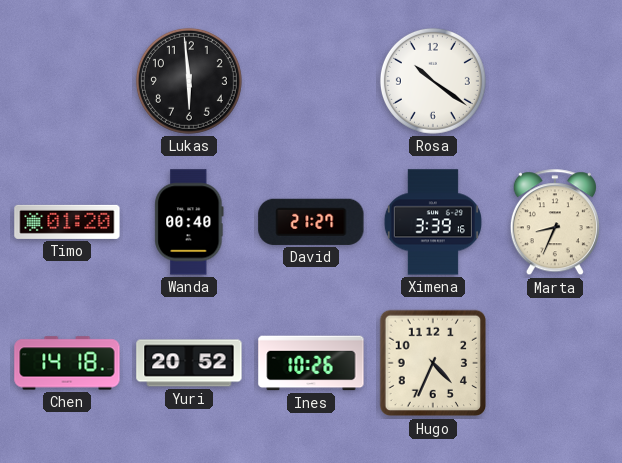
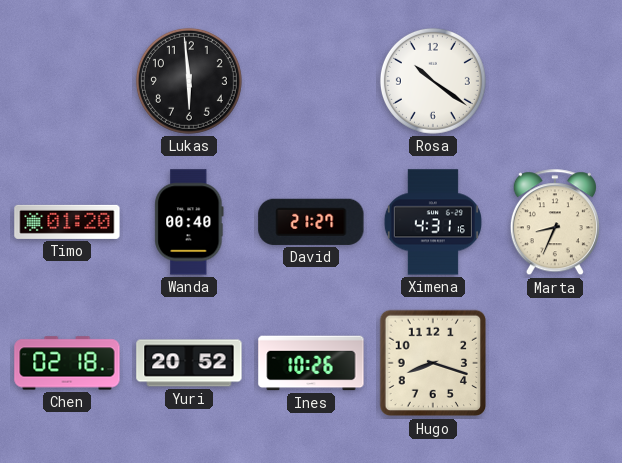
Ximena: 3:39 -> 4:31 (433, 222)
Chen: 14:18 -> 02:18 (67, 363)
Hugo: 4:34 -> 8:18 (433, 363)
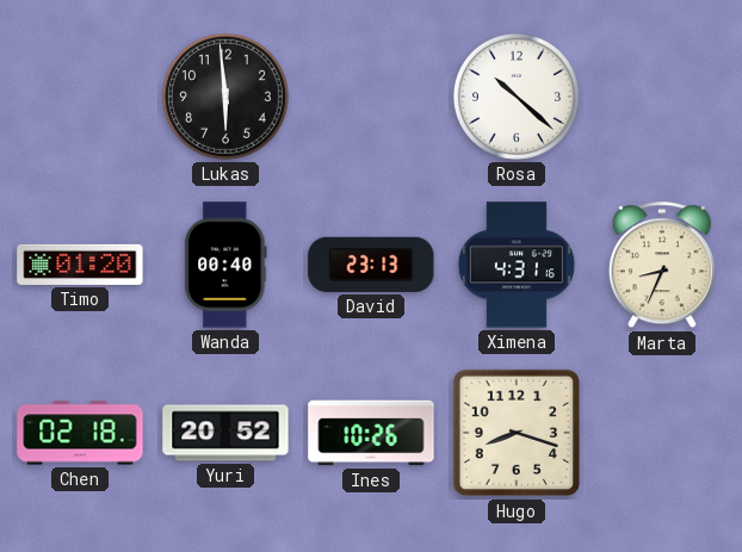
Rosa: 10:21 -> 10:22 (517, 97)
David: 21:27 -> 23:13 (371, 265)
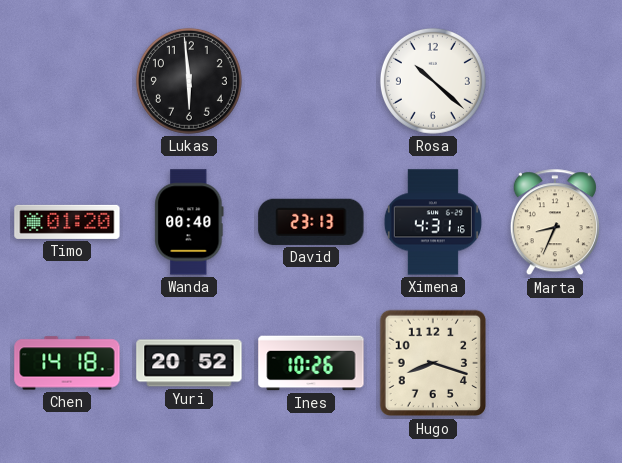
Chen: 02:18 -> 14:18 (67, 363)
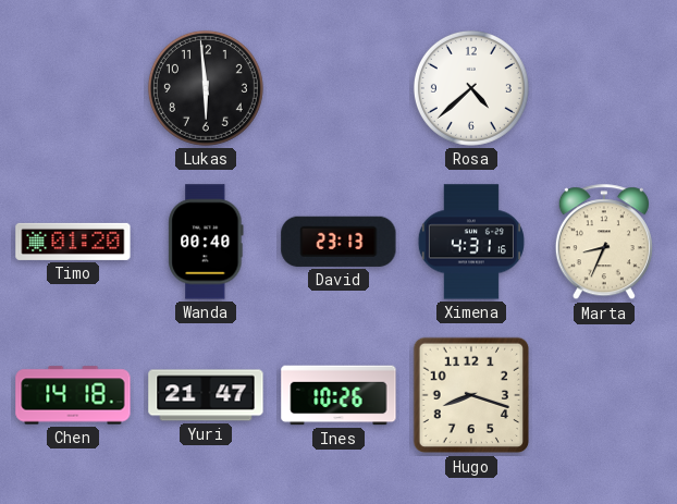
Rosa: 10:22 -> 4:38 (471, 88)
Yuri: 20:52 -> 21:47 (206, 395)
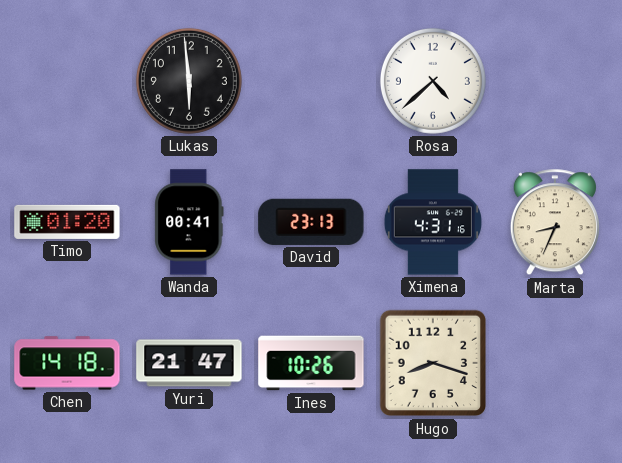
Wanda: 00:40 -> 00:41 (189, 222)
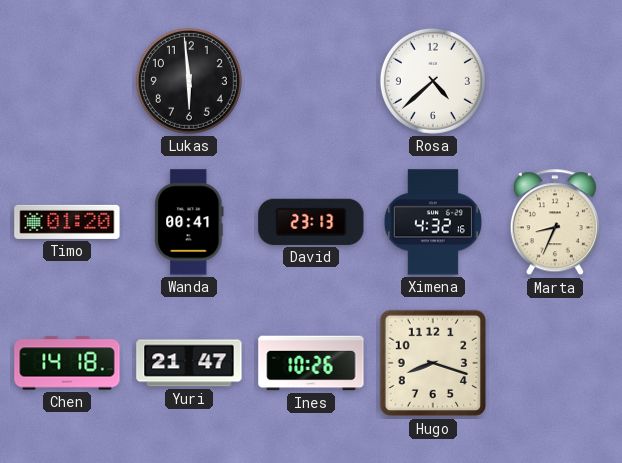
Ximena: 4:31 -> 4:32 (433, 222)
